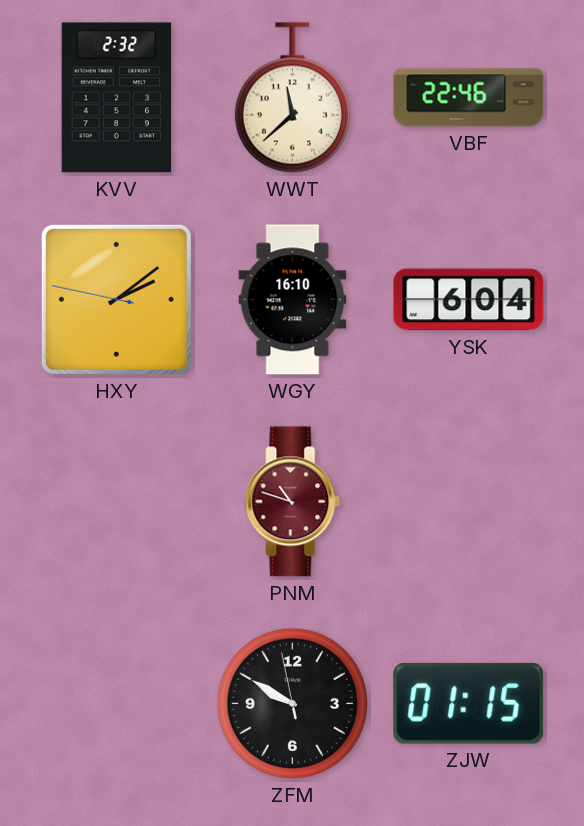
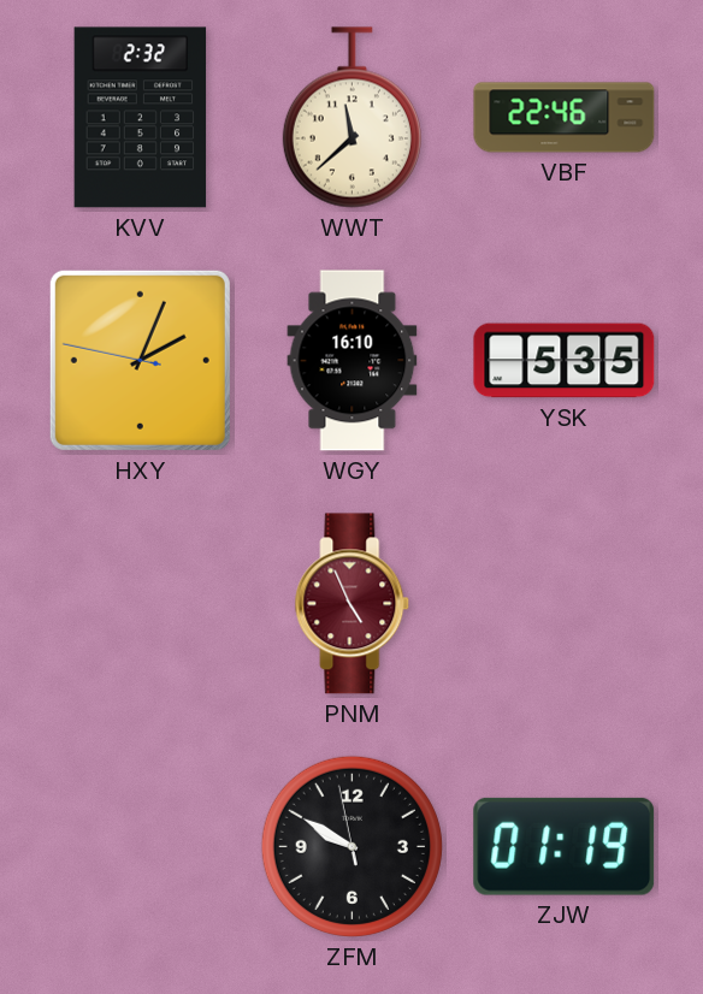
HXY: 2:08 -> 2:03 (140, 360)
YSK: 6:04 -> 5:35 (565, 361)
PNM: 10:48 -> 4:56 (353, 604)
ZJW: 01:15 -> 01:19 (565, 846)
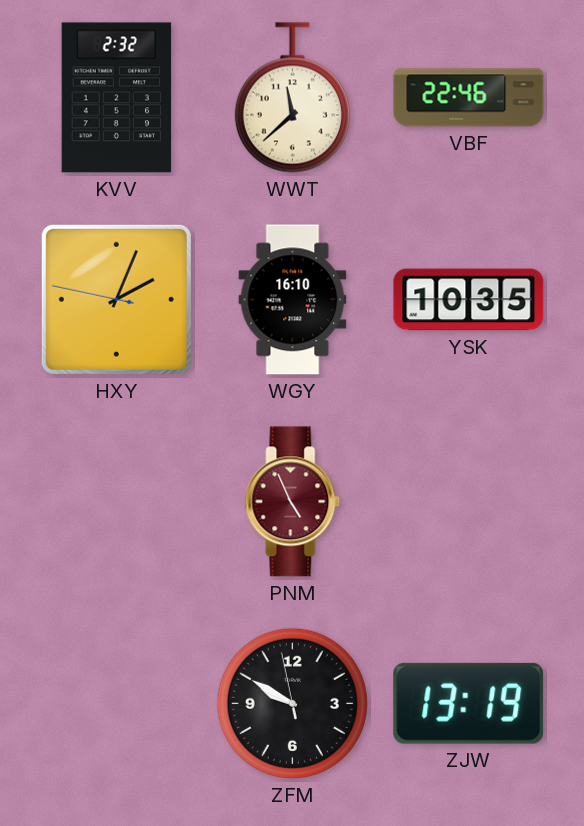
YSK: 5:35 -> 10:35 (469, 300)
ZJW: 01:19 -> 13:19 (469, 703)
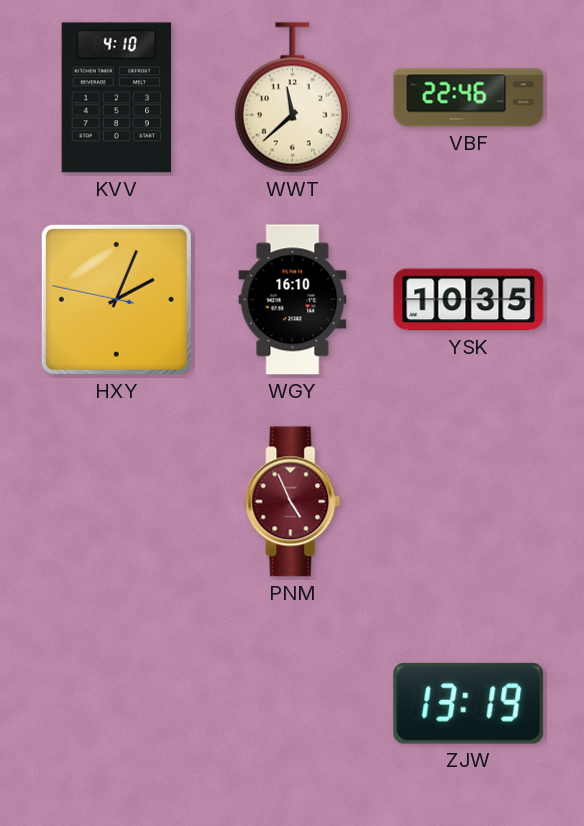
KVV: 2:32 -> 4:10 (117, 98)
ZFM: 9:49 -> none (292, 703)
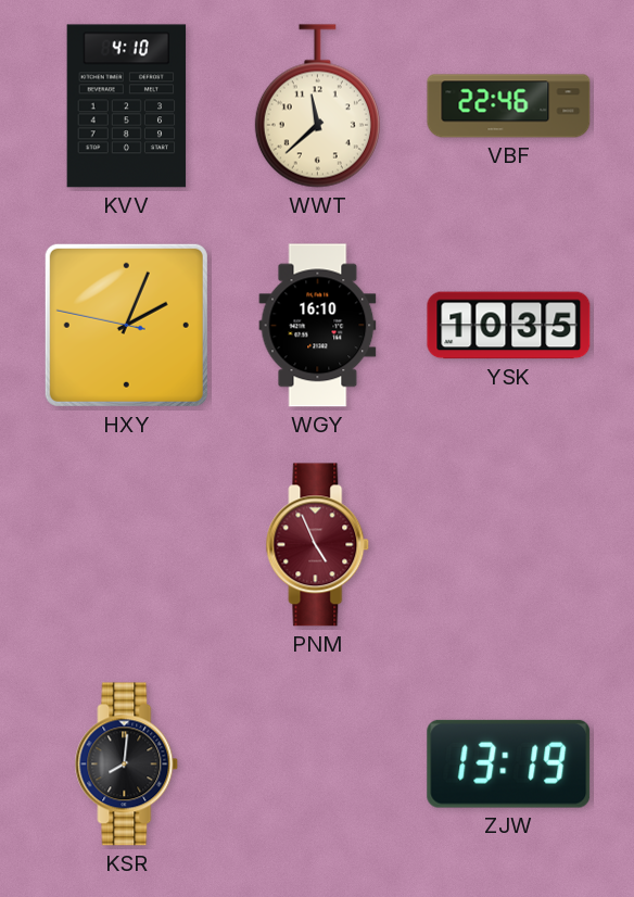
KSR: none -> 8:01 (127, 765)
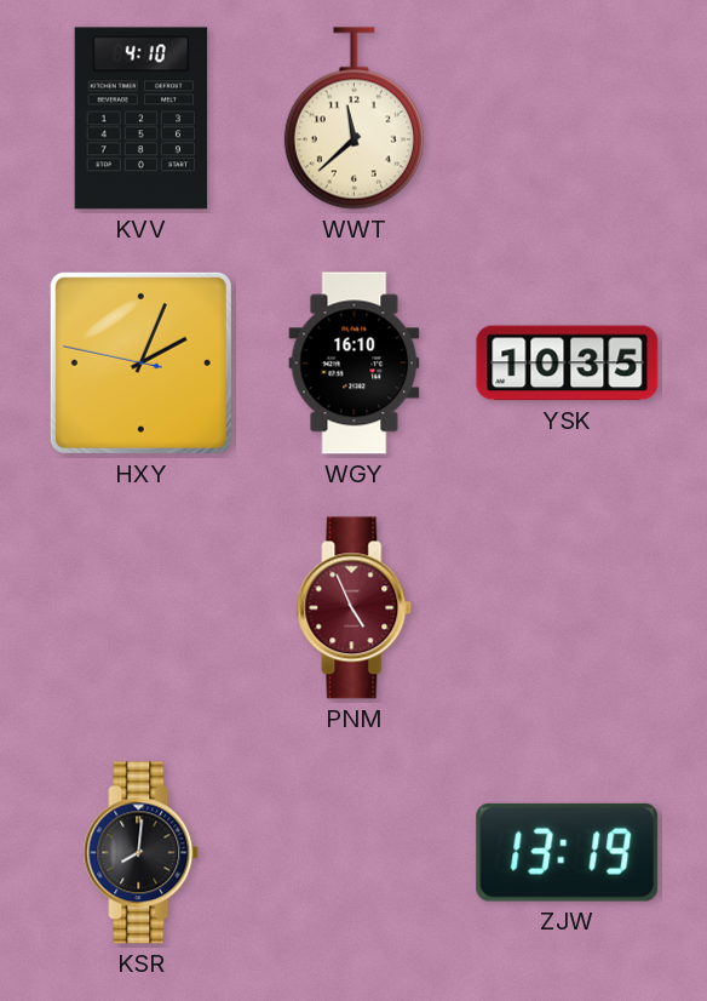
VBF: 22:46 -> none (509, 106)
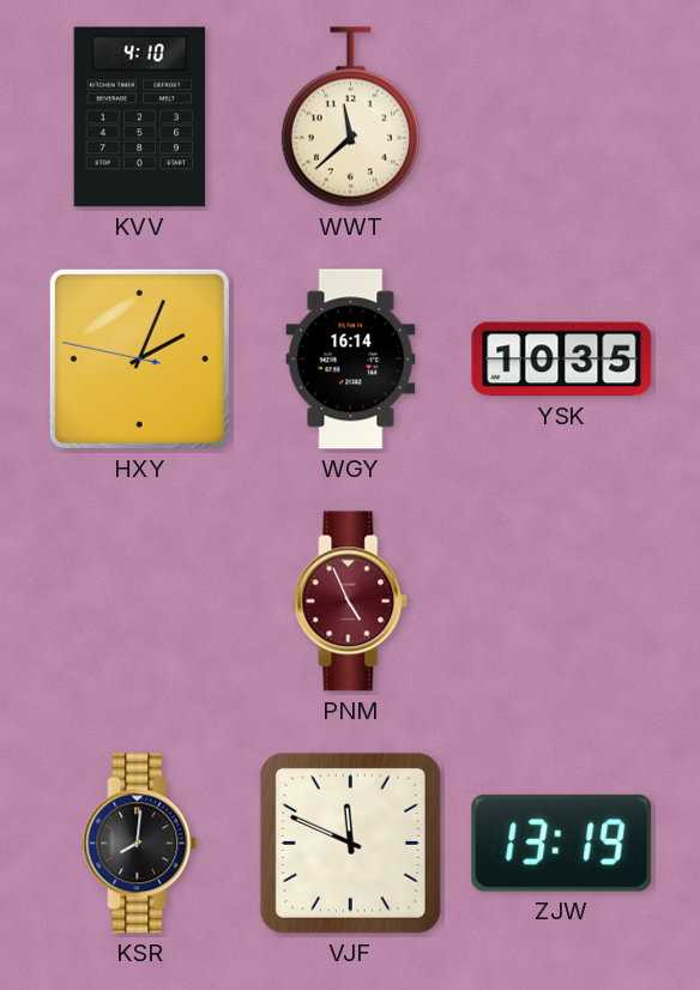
WGY: 16:10 -> 16:14 (351, 360)
VJF: none -> 11:49 (350, 843)
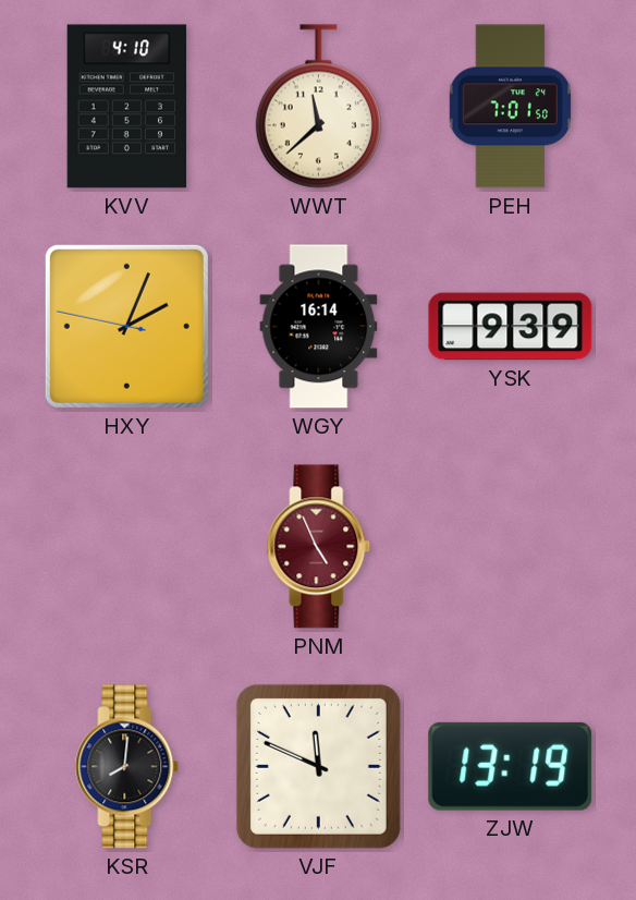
PEH: none -> 7:01 (510, 107)
YSK: 10:35 -> 9:39 (511, 327)
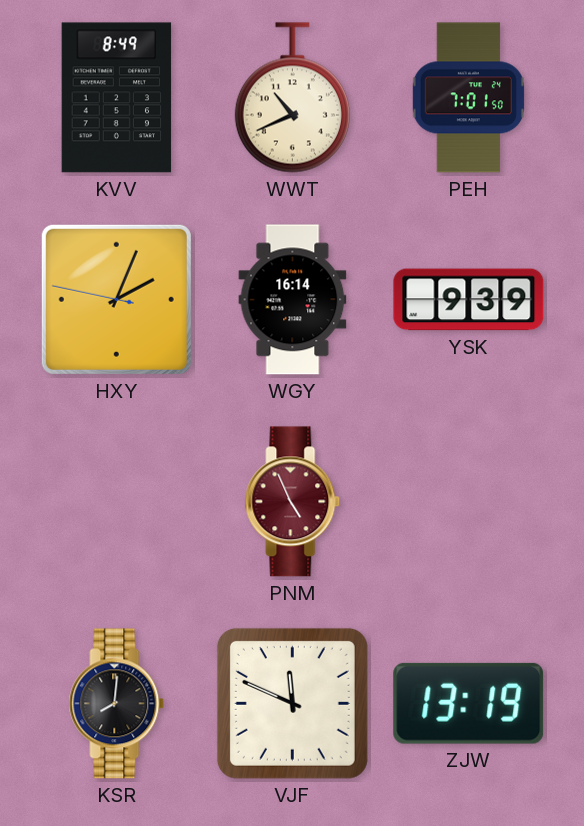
KVV: 4:10 -> 8:49 (117, 98)
WWT: 11:38 -> 10:41 (292, 98)
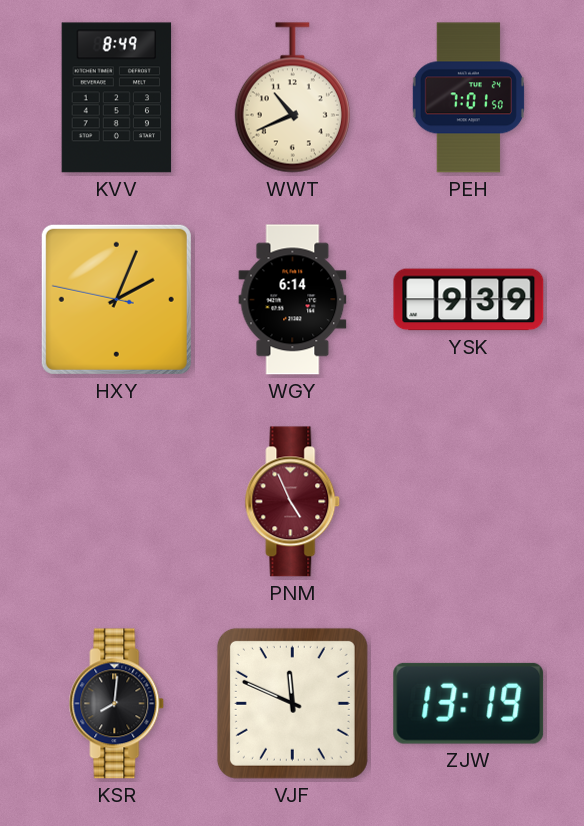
WGY: 16:14 -> 6:14 (293, 300)
